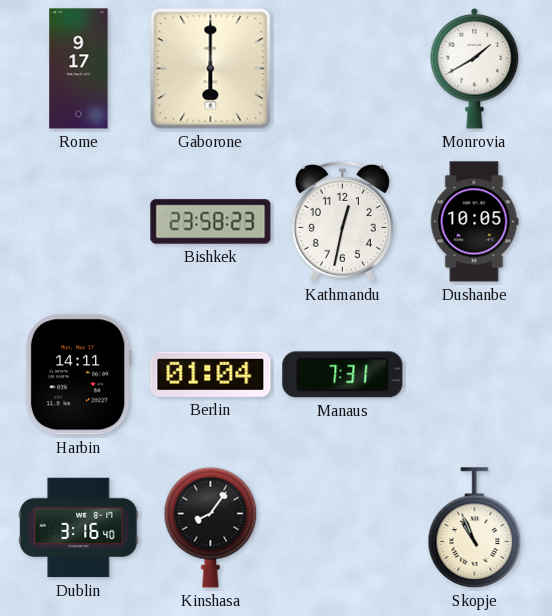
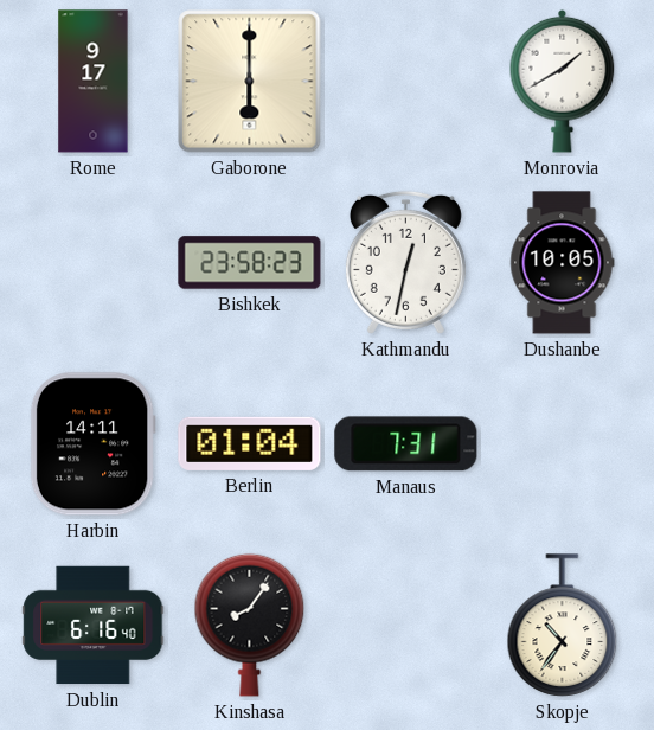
Dublin: 3:16 -> 6:16 (94, 626)
Skopje: 10:56 -> 10:36 (563, 626)
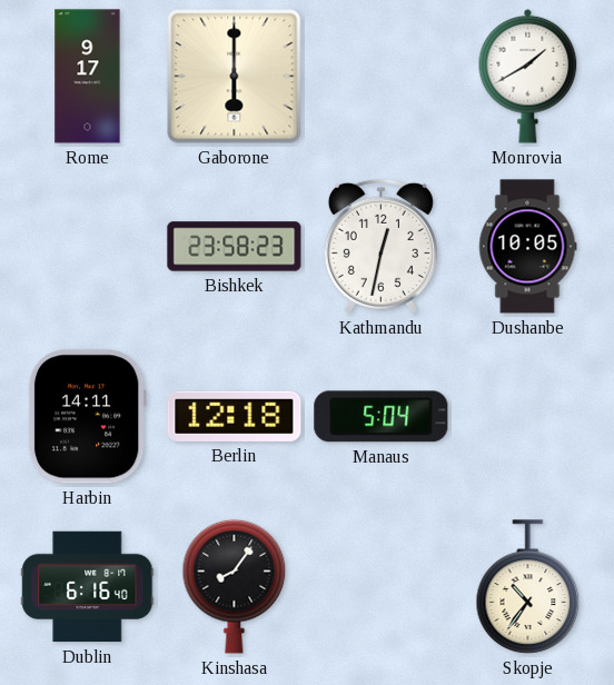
Berlin: 01:04 -> 12:18 (235, 416)
Manaus: 7:31 -> 5:04 (382, 417)
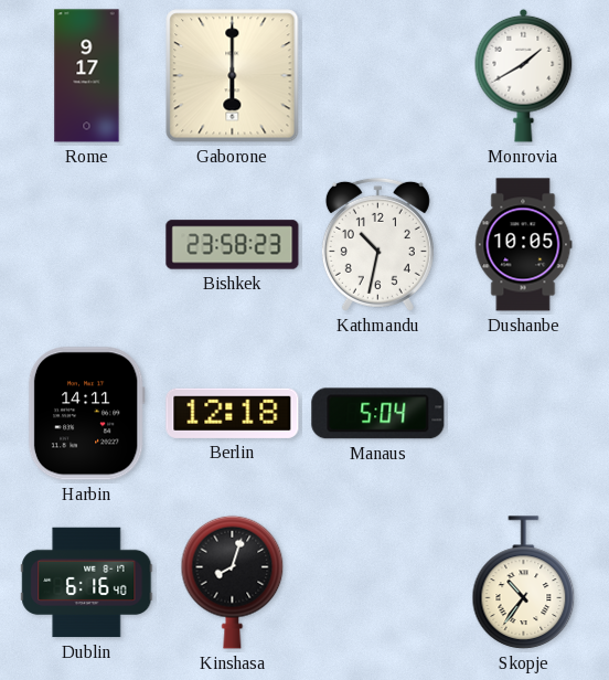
Kathmandu: 12:32 -> 10:32 (377, 244)
Kinshasa: 8:06 -> 8:03 (233, 582)
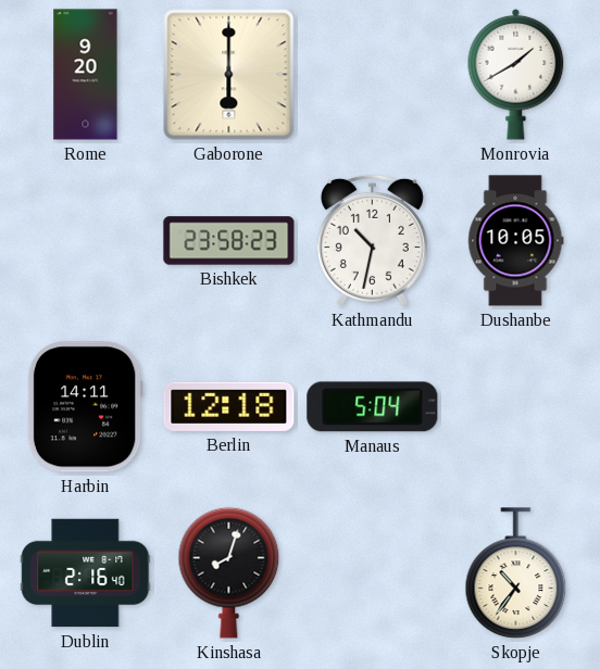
Rome: 9:17 -> 9:20 (86, 75)
Dublin: 6:16 -> 2:16 (86, 573)
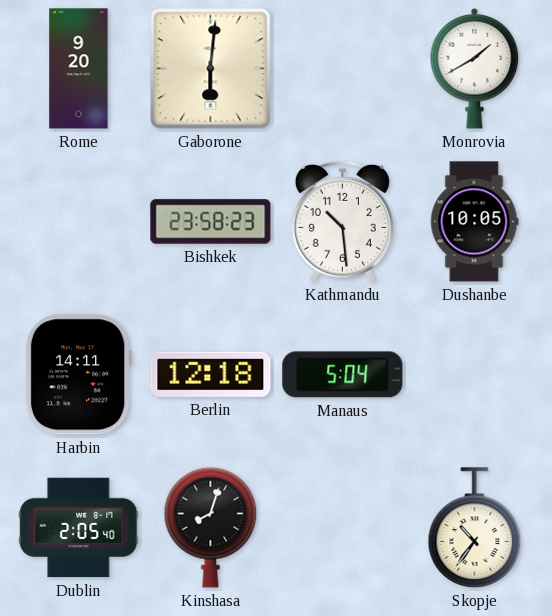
Gaborone: 6:00 -> 6:01 (211, 69)
Kathmandu: 10:32 -> 10:29 (342, 221)
Dublin: 2:16 -> 2:05 (79, 528)
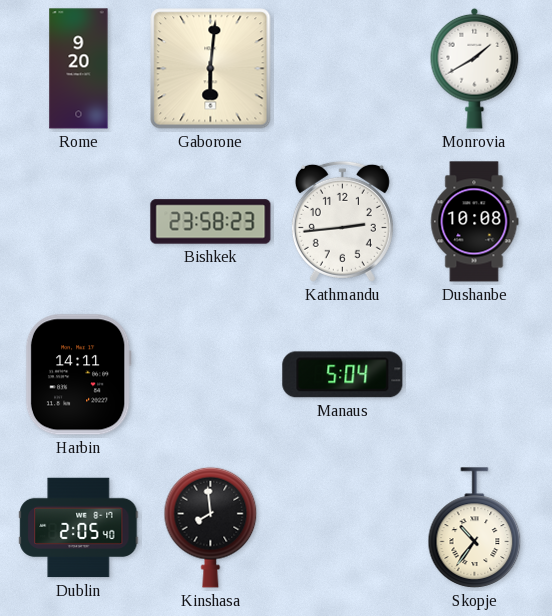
Kathmandu: 10:29 -> 2:44 (342, 221)
Dushanbe: 10:05 -> 10:08 (474, 222)
Berlin: 12:18 -> none (211, 374)
Kinshasa: 8:03 -> 7:59 (211, 527)
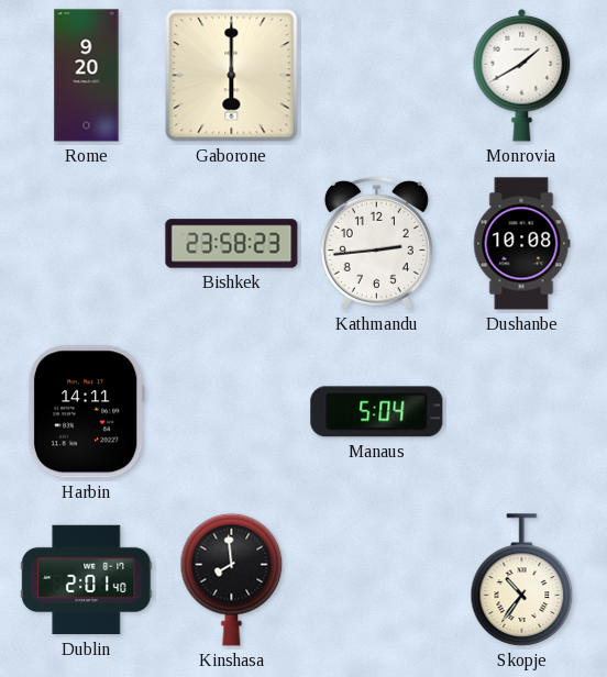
Gaborone: 6:01 -> 6:00 (232, 76)
Dublin: 2:05 -> 2:01 (87, 580)
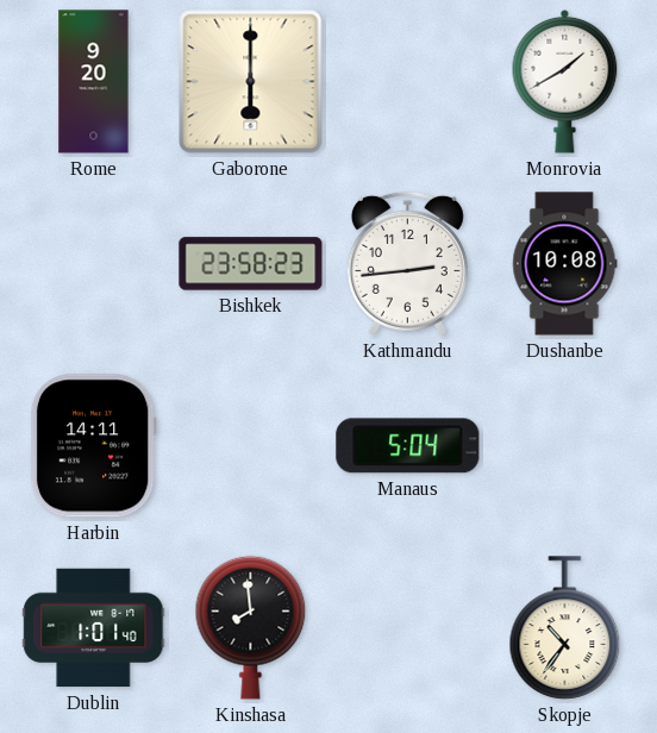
Dublin: 2:01 -> 1:01 (94, 628)
